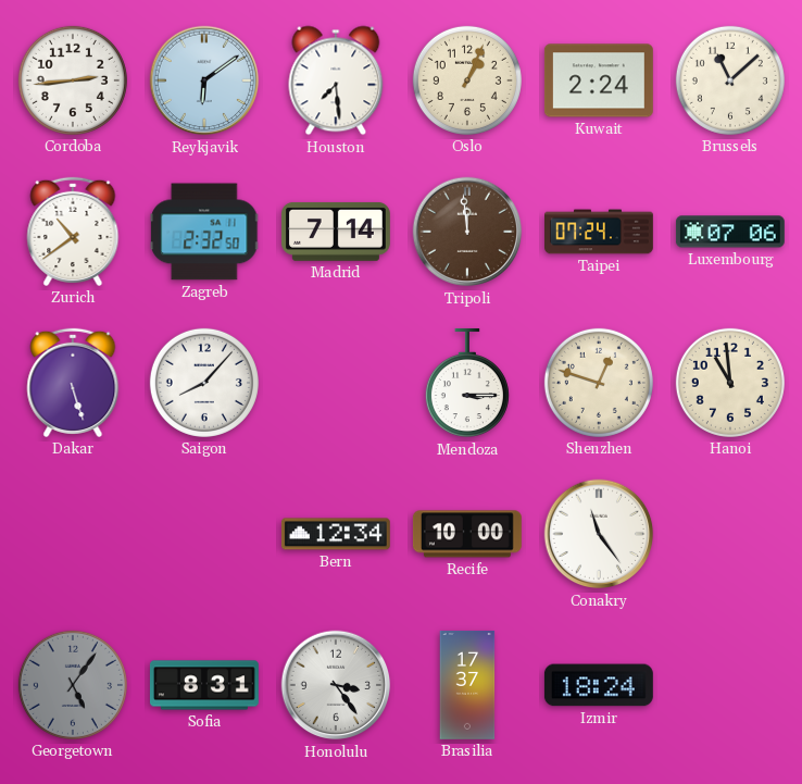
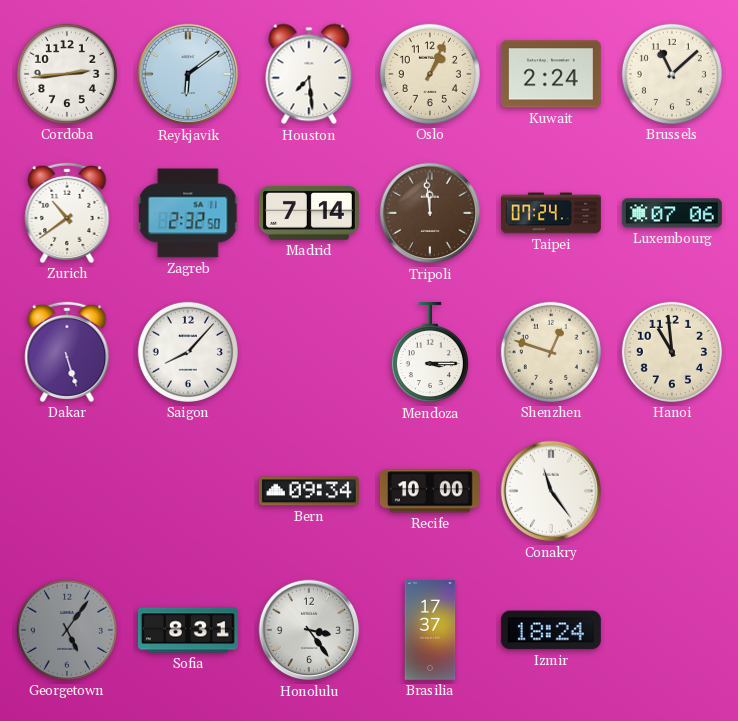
Bern: 12:34 -> 09:34 (309, 491)
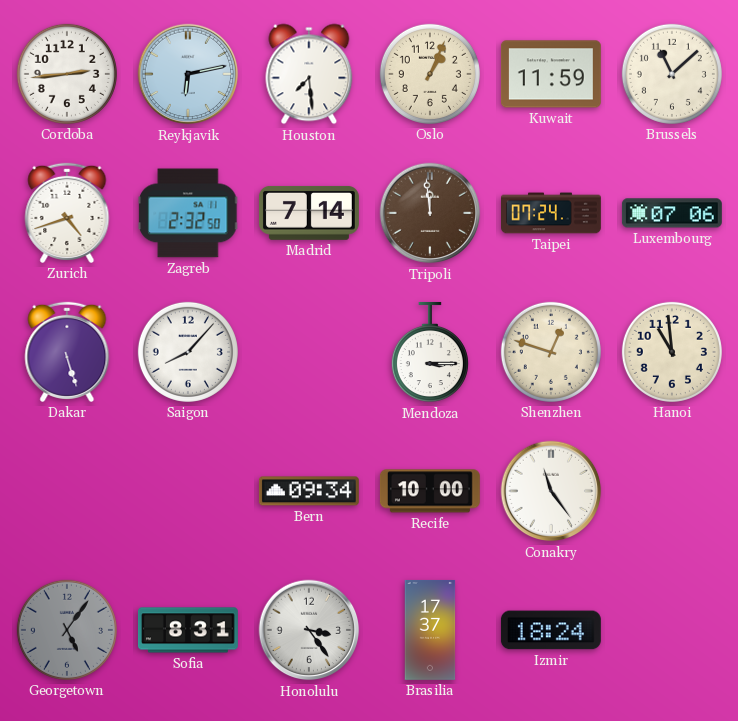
Reykjavik: 6:09 -> 6:13 (188, 74)
Kuwait: 2:24 -> 11:59 (551, 74)
Zurich: 10:39 -> 4:42 (67, 213)
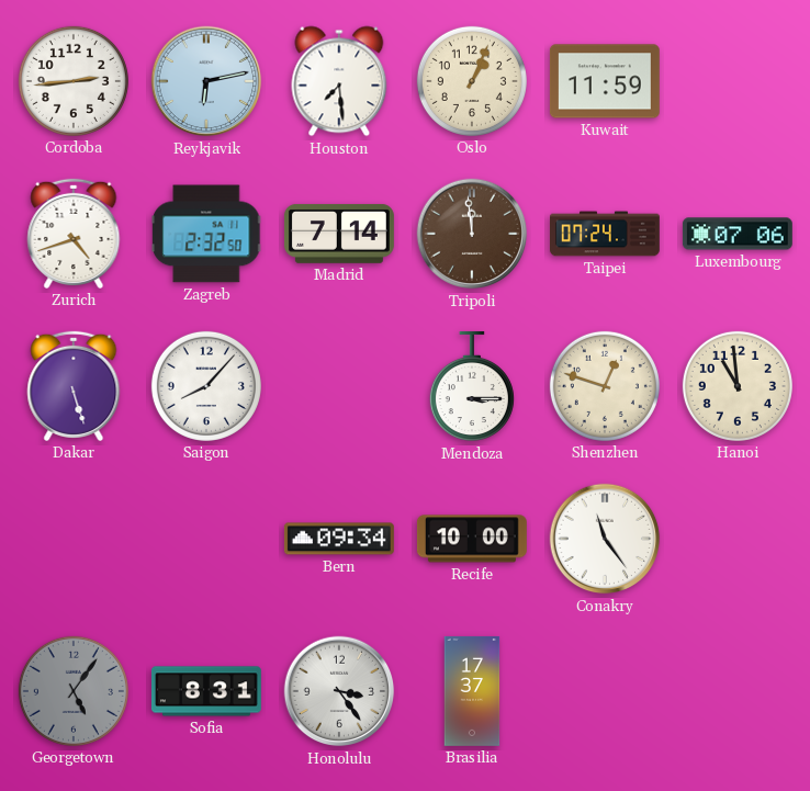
Brussels: 11:08 -> none (672, 74)
Izmir: 18:24 -> none (551, 630)
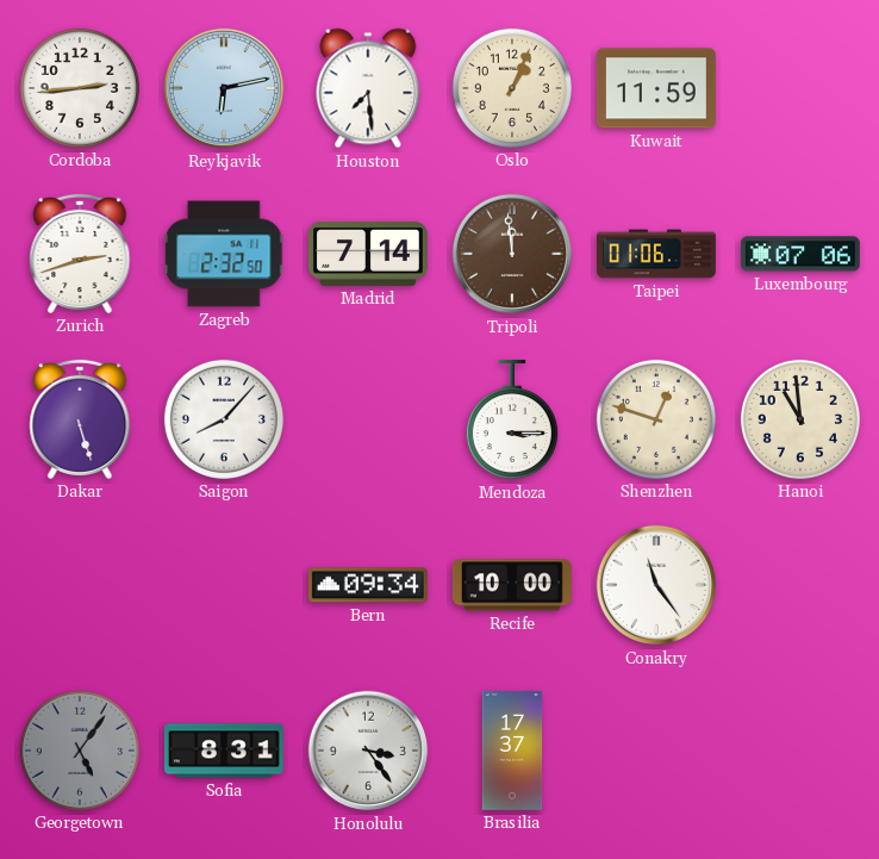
Zurich: 4:42 -> 2:42 (80, 254)
Taipei: 07:24 -> 01:06 (657, 254)
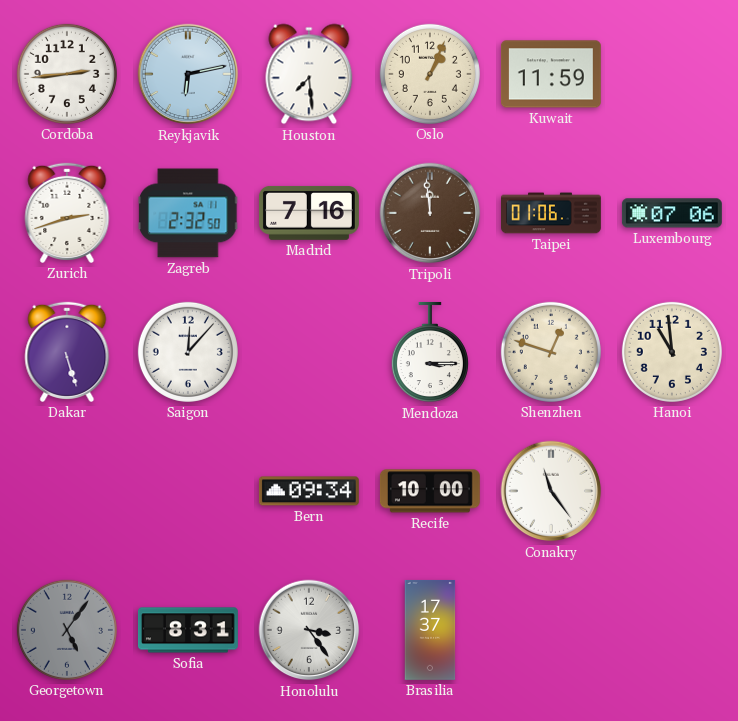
Madrid: 7:14 -> 7:16 (309, 213)
Saigon: 8:07 -> 12:07 (188, 352)
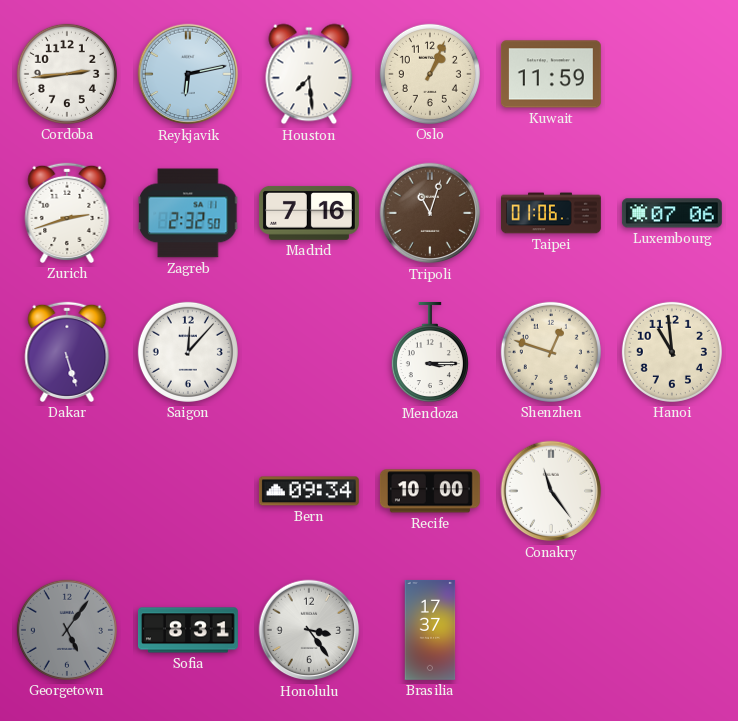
Tripoli: 11:59 -> 11:03 (430, 213)
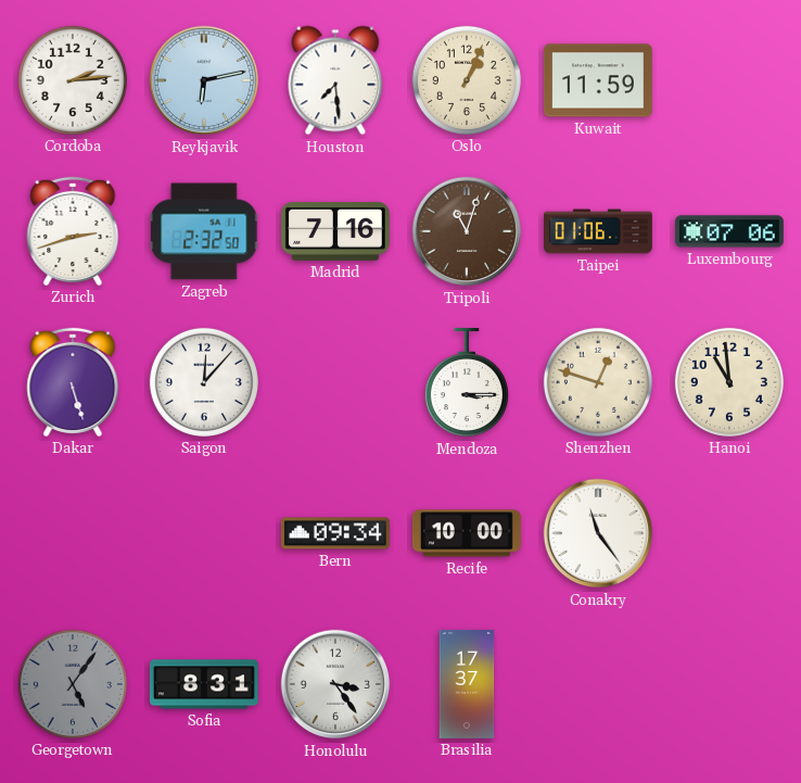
Cordoba: 2:44 -> 2:14 (73, 80)
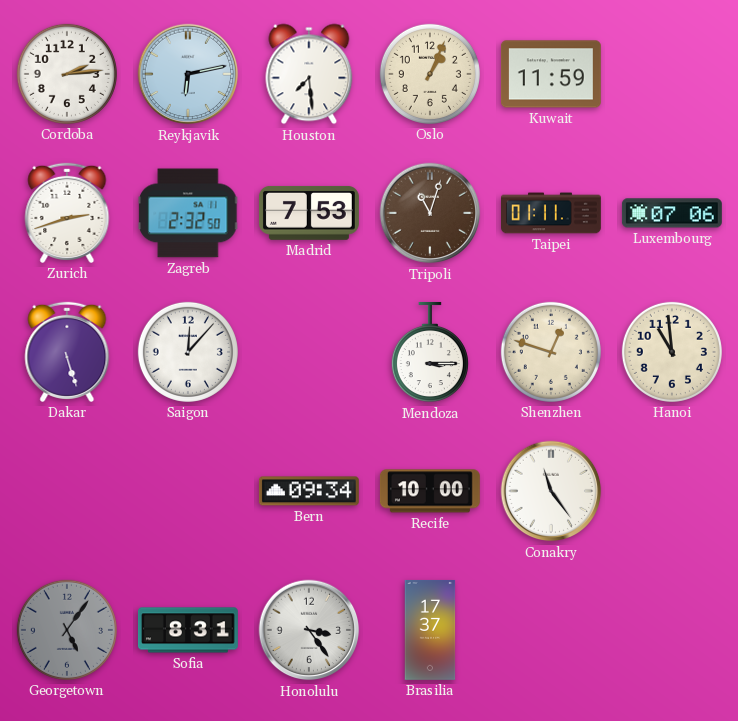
Madrid: 7:16 -> 7:53 (309, 213)
Taipei: 01:06 -> 01:11 (552, 213)
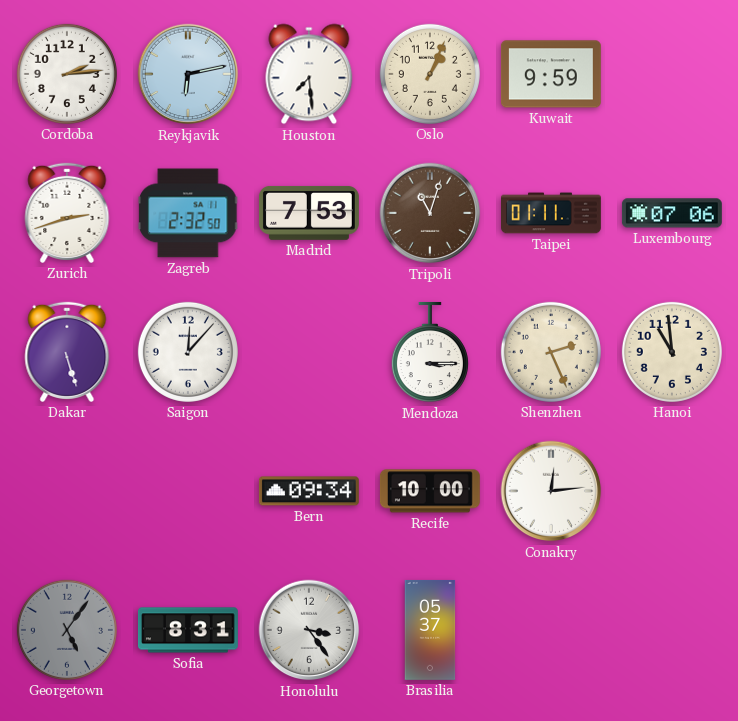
Kuwait: 11:59 -> 9:59 (551, 74)
Shenzhen: 12:48 -> 2:26 (551, 352)
Conakry: 11:24 -> 12:14 (551, 491)
Brasilia: 17:37 -> 05:37 (430, 630)
